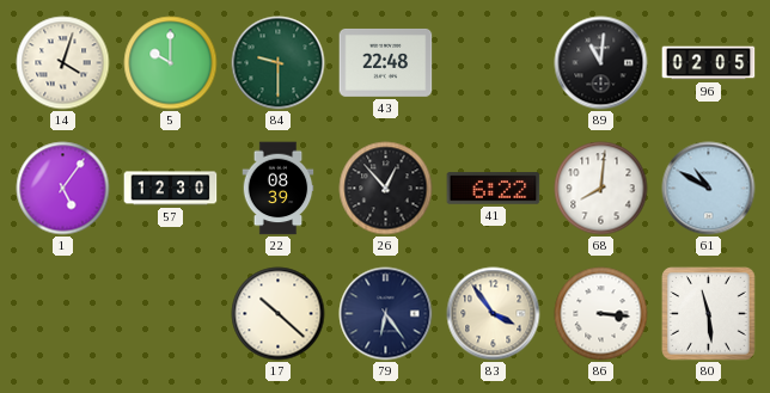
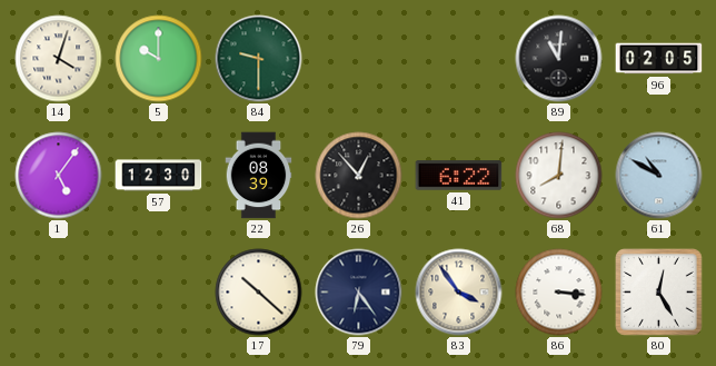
43: 22:48 -> none (386, 62)
80: 11:29 -> 12:25 (659, 293)
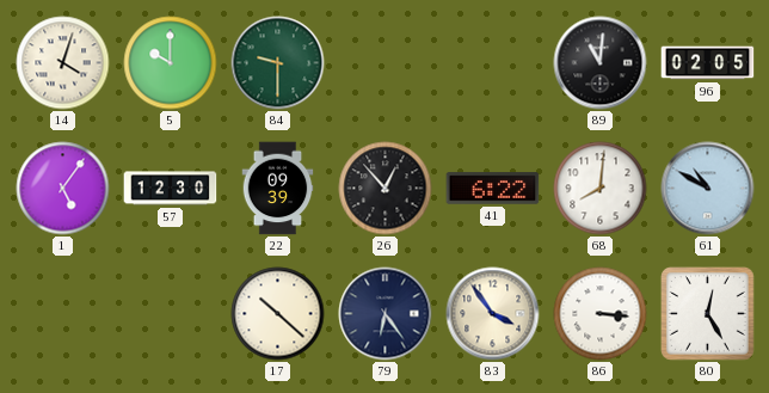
22: 08:39 -> 09:39 (278, 189)
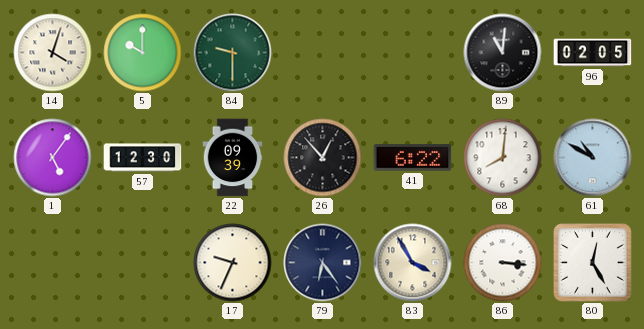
17: 10:22 -> 9:34 (233, 263)
83: 3:54 -> 3:55 (413, 263)
